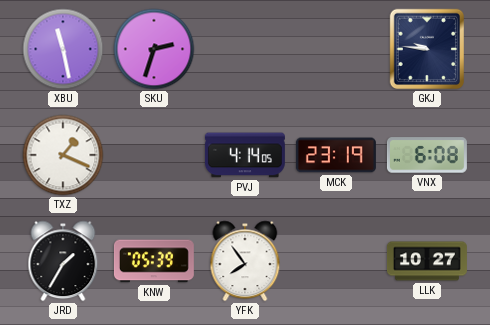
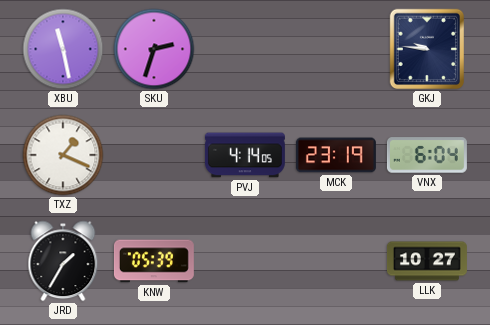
VNX: 6:08 -> 6:04 (427, 155)
YFK: 7:54 -> none (245, 261)
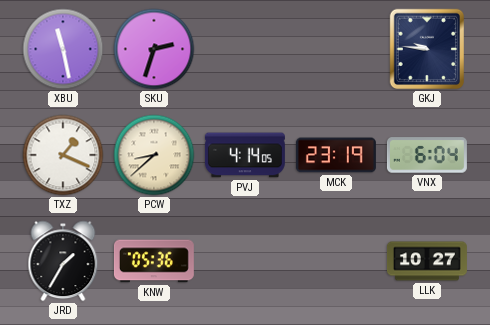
PCW: none -> 8:38 (154, 155)
KNW: 05:39 -> 05:36 (154, 261)
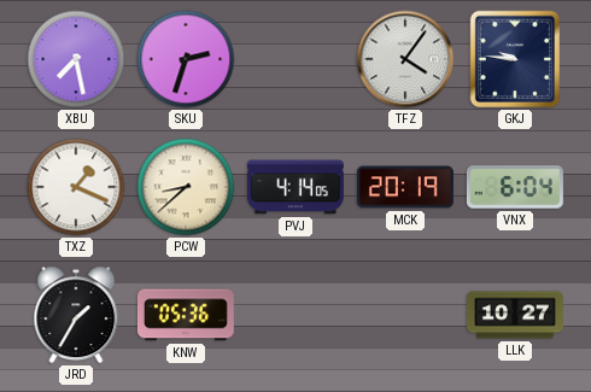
XBU: 11:28 -> 7:28 (76, 59)
TFZ: none -> 4:06 (405, 59)
MCK: 23:19 -> 20:19 (405, 187)
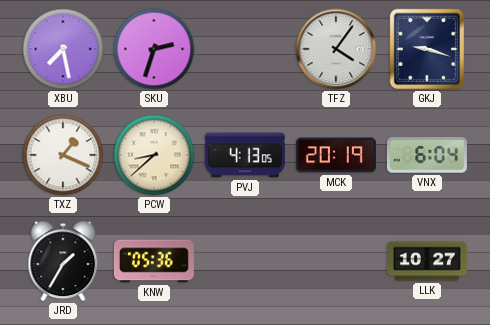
GKJ: 9:46 -> 9:18 (426, 49)
PVJ: 4:14 -> 4:13 (245, 155)
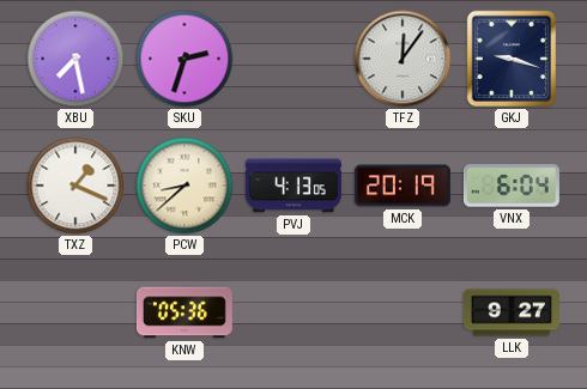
TFZ: 4:06 -> 12:06 (403, 59)
JRD: 1:35 -> none (63, 261)
LLK: 10:27 -> 9:27 (512, 312)
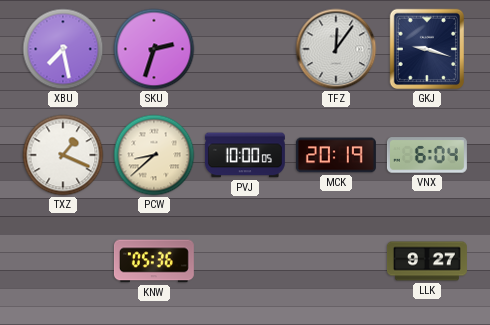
PVJ: 4:13 -> 10:00 (245, 155)
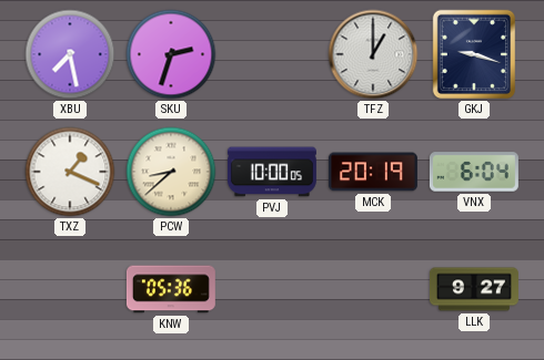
TFZ: 12:06 -> 1:00 (373, 54)
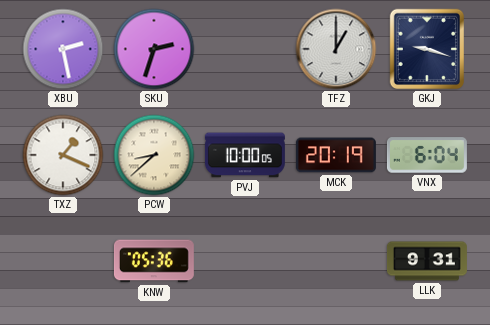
XBU: 7:28 -> 2:28 (63, 49)
LLK: 9:27 -> 9:31 (427, 261)
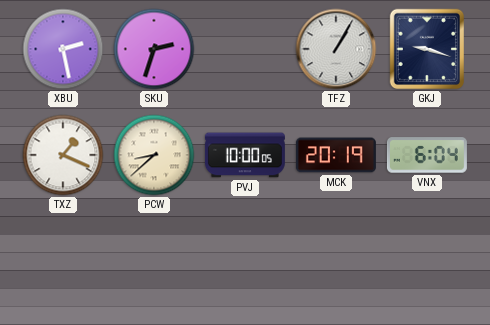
TFZ: 1:00 -> 1:05 (336, 49)
KNW: 05:36 -> none (154, 261)
LLK: 9:31 -> none (427, 261)
